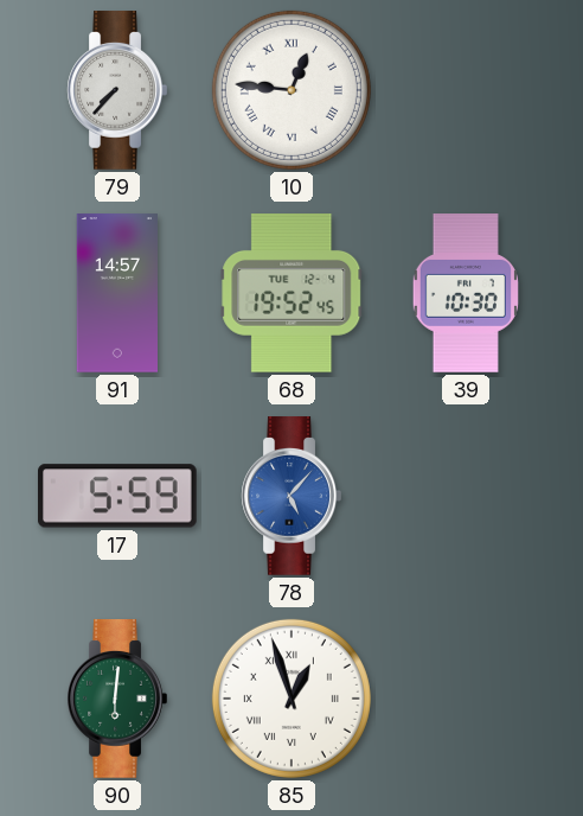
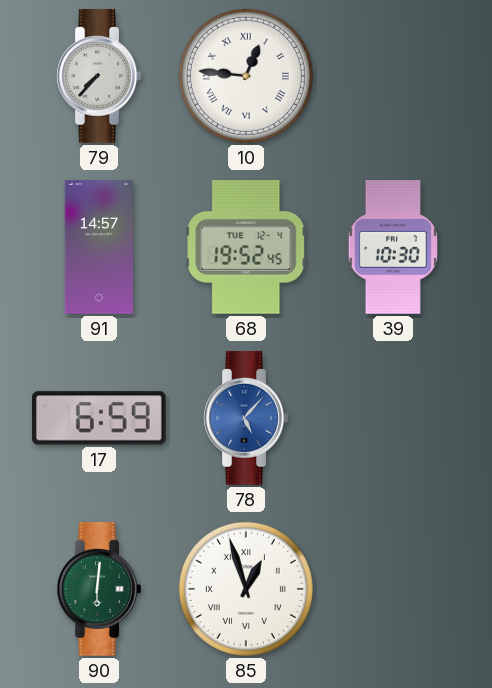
17: 5:59 -> 6:59 (100, 418)
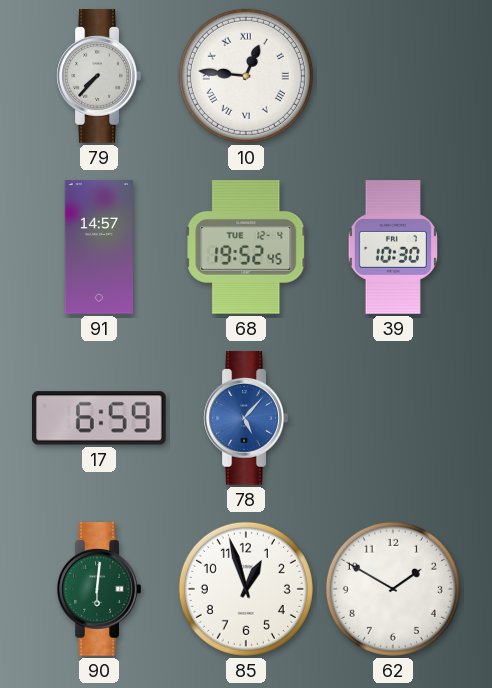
85 numerals: Roman -> Arabic (246, 589)
62: none -> 1:50 (393, 589)
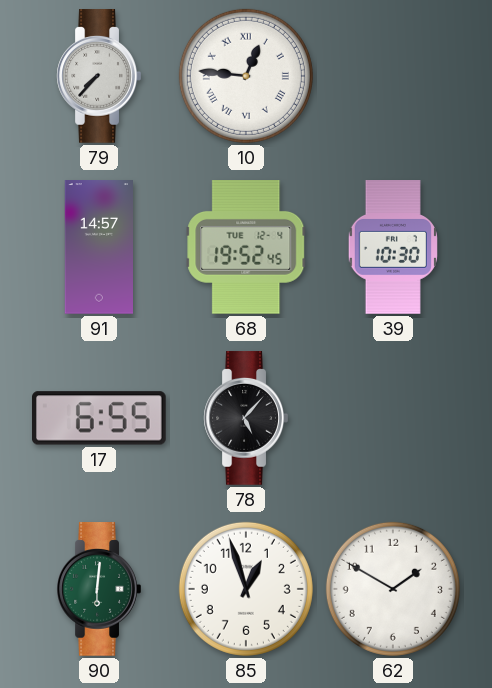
17: 6:59 -> 6:55 (100, 418)
78 dial: blue -> black (246, 418)
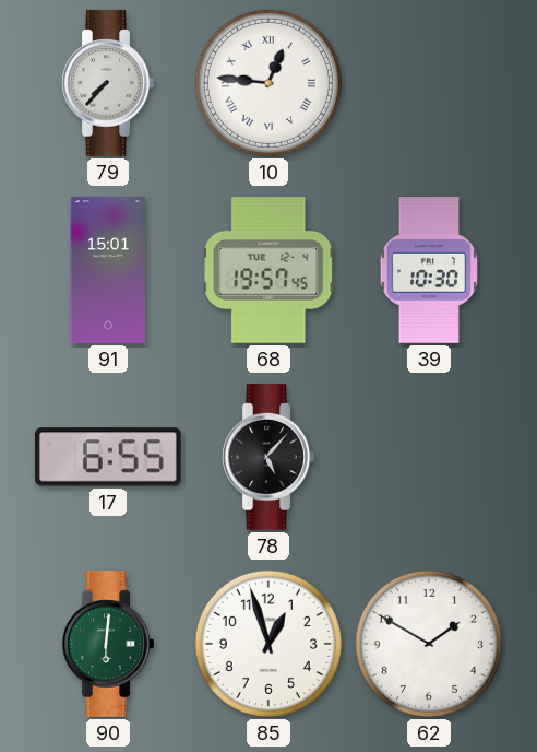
91: 14:57 -> 15:01 (107, 270)
68: 19:52 -> 19:57 (268, 271)
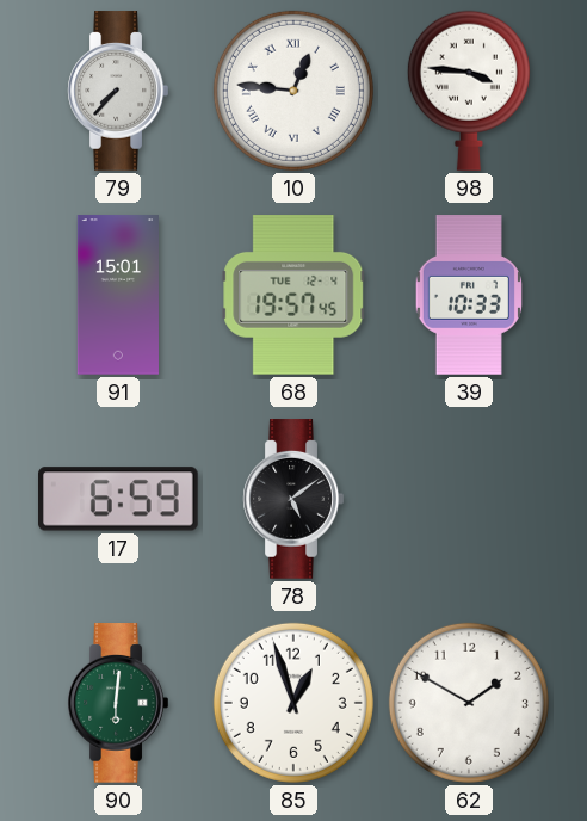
98: none -> 3:46 (469, 91)
39: 10:30 -> 10:33 (469, 295)
17: 6:55 -> 6:59 (119, 499)
78: 5:07 -> 5:09 (293, 499)
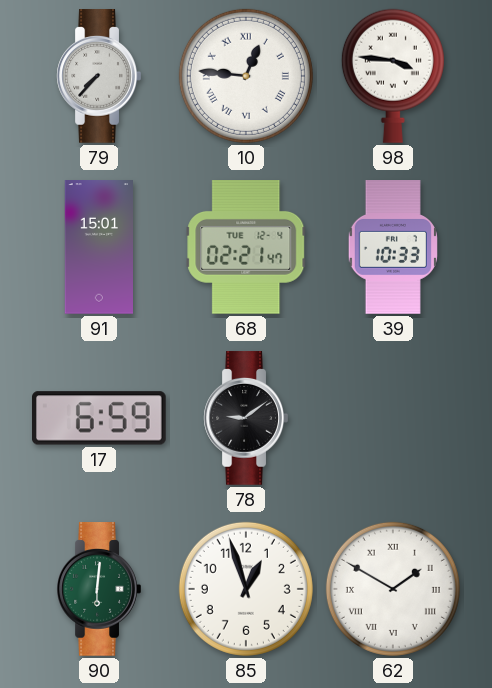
68: 19:57 -> 02:21 (246, 248)
78: 5:09 -> 9:09 (246, 418)
62 numerals: Arabic -> Roman (393, 589)
